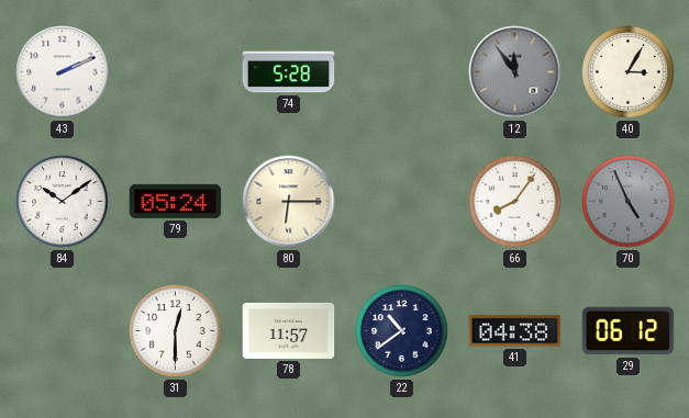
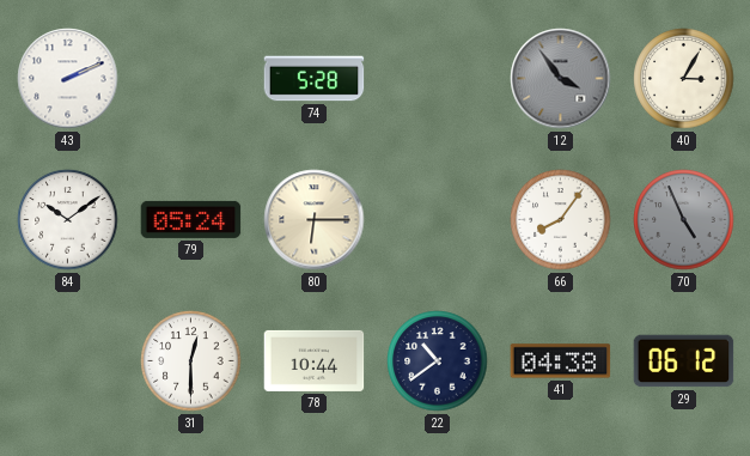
12: 11:54 -> 3:54 (561, 79)
78: 11:57 -> 10:44 (315, 360)
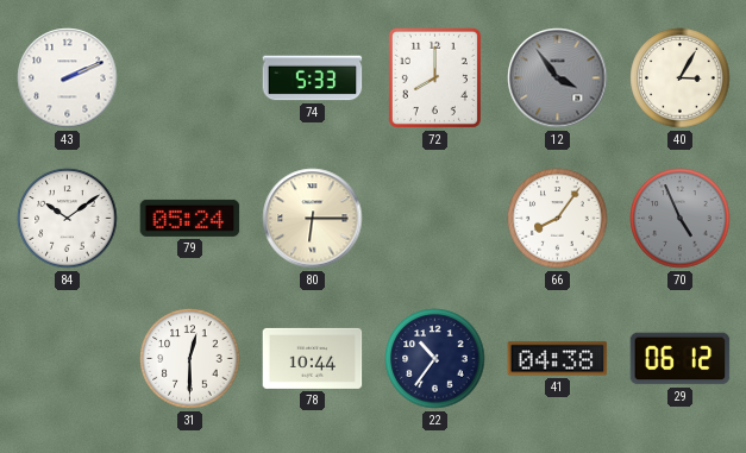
74: 5:28 -> 5:33 (313, 78)
72: none -> 8:00 (434, 77)
22: 10:39 -> 10:36 (435, 359)
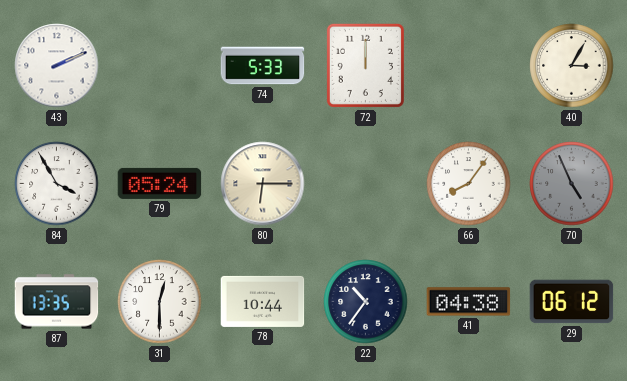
72: 8:00 -> 12:00 (365, 65)
12: 3:54 -> none (558, 78)
84: 10:09 -> 3:55 (57, 184)
87: none -> 13:35 (57, 302)
